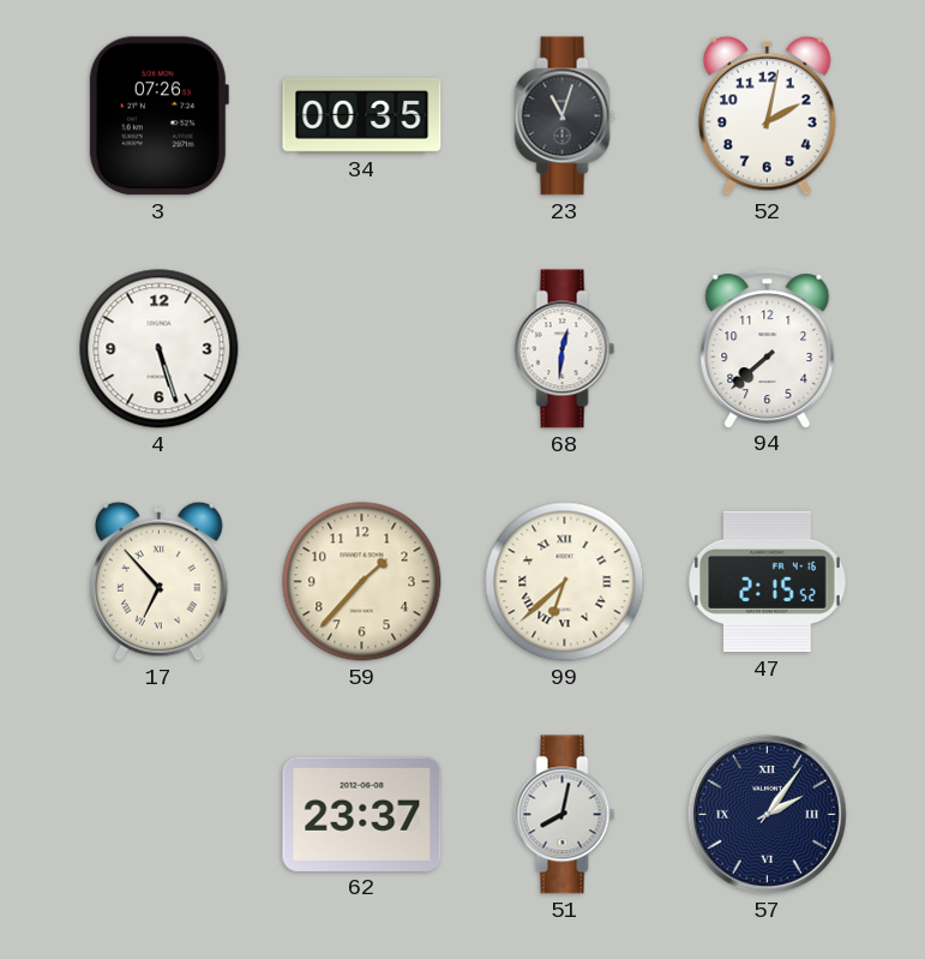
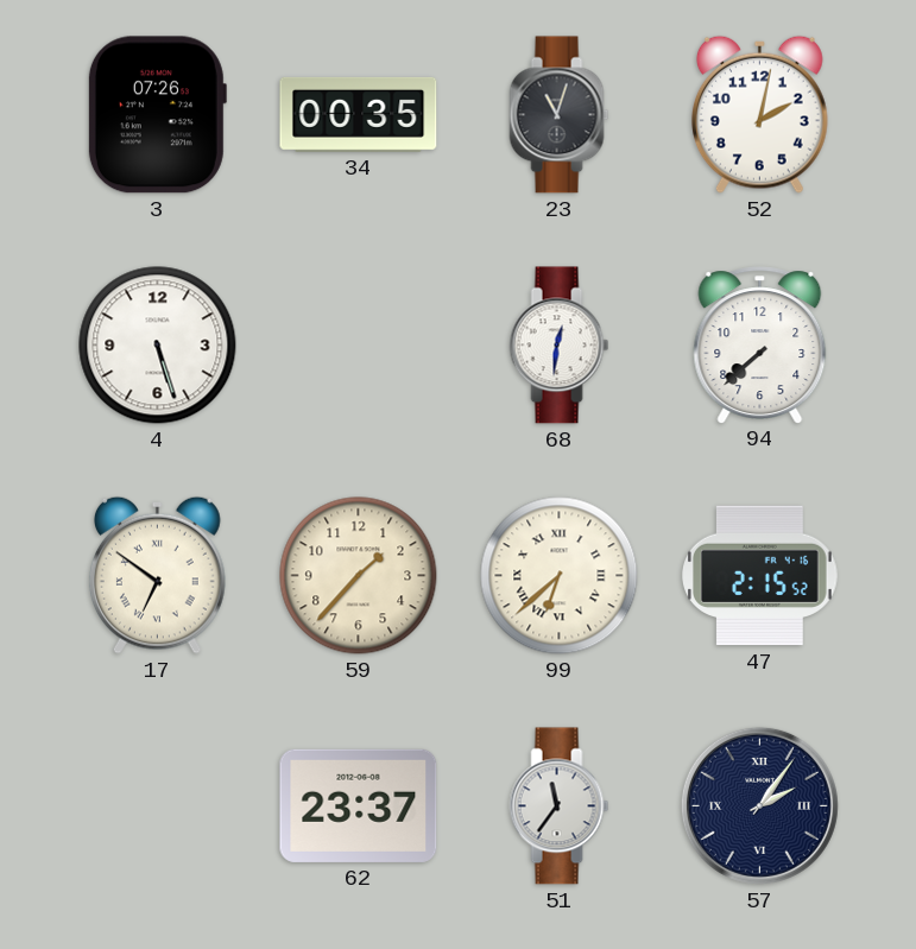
17: 6:53 -> 6:51 (157, 575)
51: 8:02 -> 11:36 (560, 806)
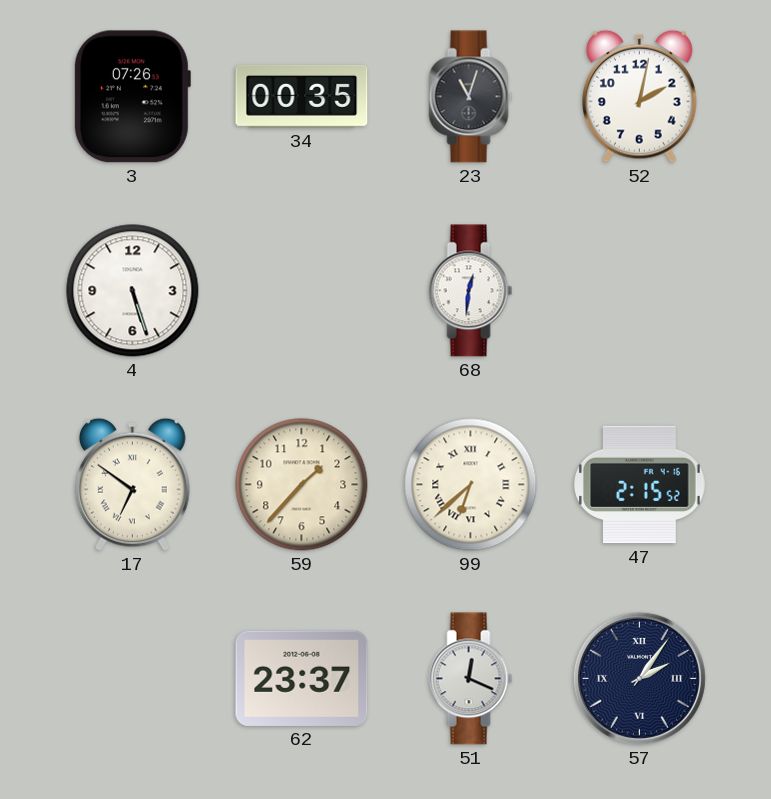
94: 7:38 -> none (760, 344)
51: 11:36 -> 12:19 (471, 679)
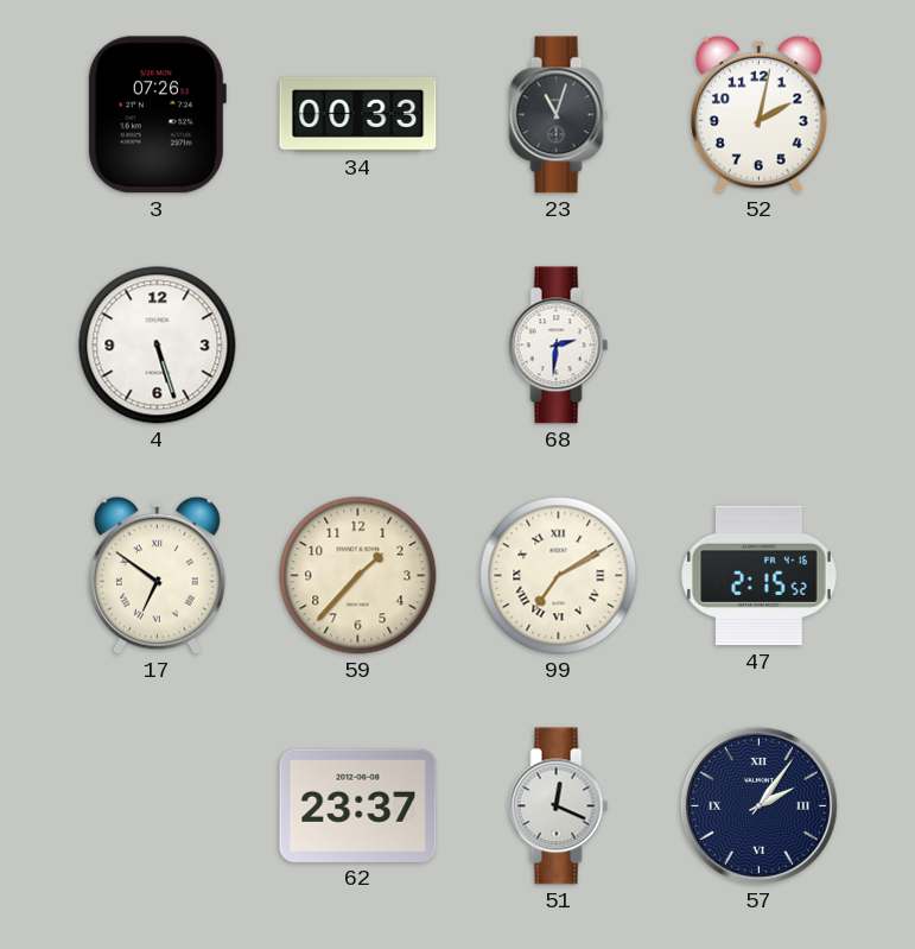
34: 00:35 -> 00:33 (358, 114)
68: 12:31 -> 2:31 (559, 346)
99: 6:38 -> 7:10 (559, 576)
